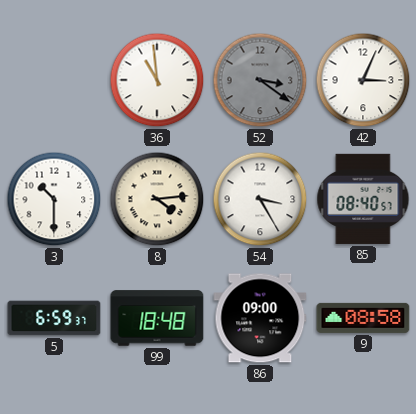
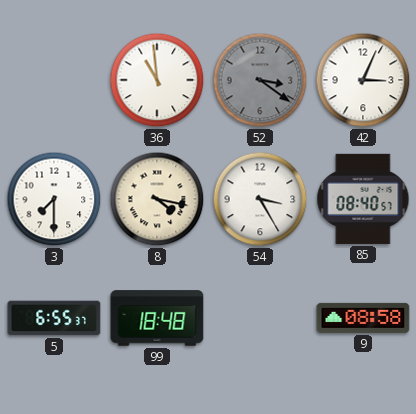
3: 10:30 -> 7:30 (54, 199)
8: 4:14 -> 4:17 (157, 199)
5: 6:59 -> 6:55 (54, 318)
86: 09:00 -> none (260, 318)
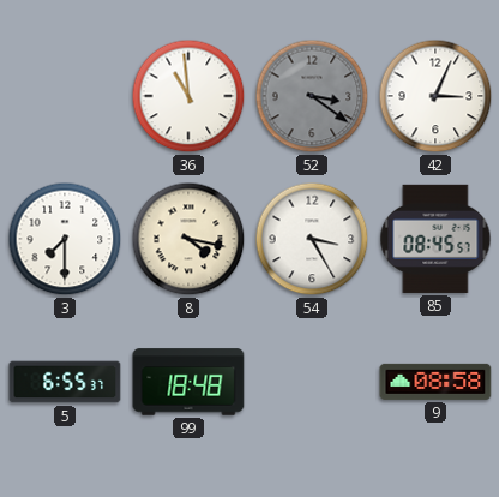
85: 08:40 -> 08:45 (435, 239)
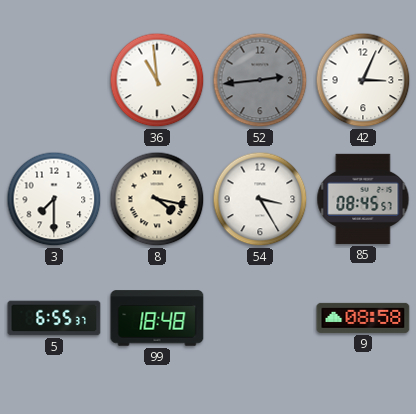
52: 3:21 -> 2:44 (260, 80)
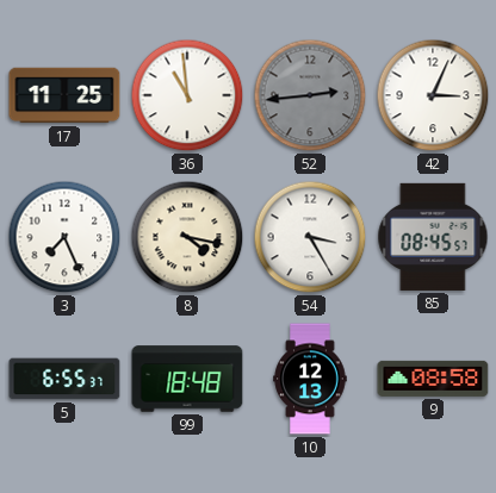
17: none -> 11:25 (64, 95)
3: 7:30 -> 7:26 (64, 237)
10: none -> 12:13 (310, 379)
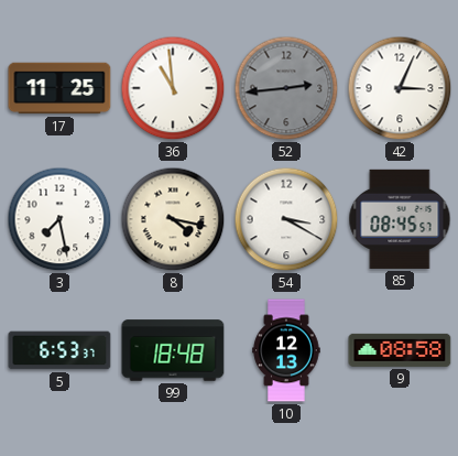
3: 7:26 -> 7:28 (59, 219)
54: 3:25 -> 3:20 (286, 219)
5: 6:55 -> 6:53 (59, 350)
